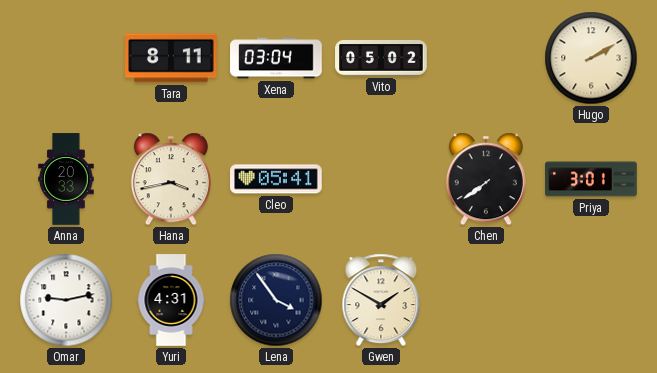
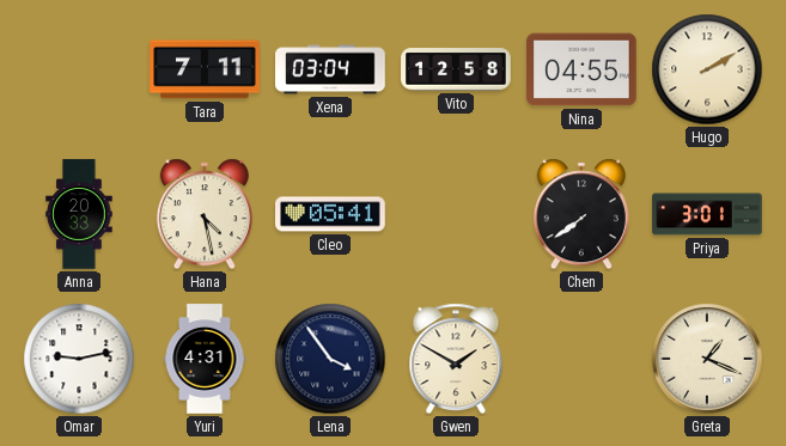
Tara: 8:11 -> 7:11 (205, 69)
Vito: 05:02 -> 12:58 (456, 71)
Nina: none -> 04:55 (581, 69)
Hana: 3:43 -> 4:28 (205, 214)
Greta: none -> 1:19 (707, 359)
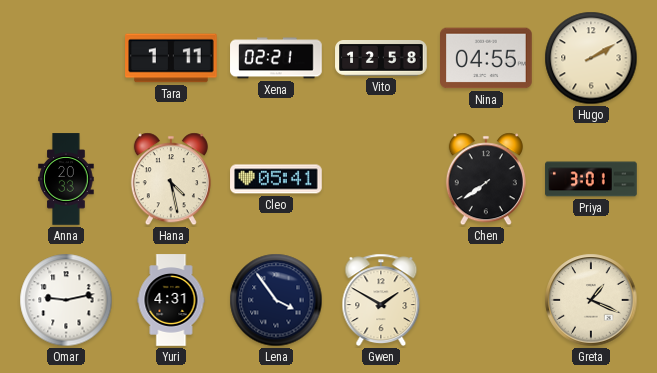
Tara: 7:11 -> 1:11 (171, 58)
Xena: 03:04 -> 02:21 (276, 58)
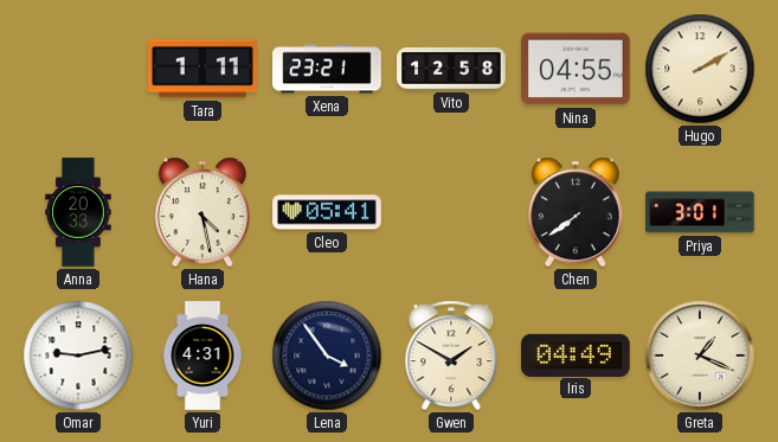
Xena: 02:21 -> 23:21 (327, 69)
Iris: none -> 04:49 (577, 354)
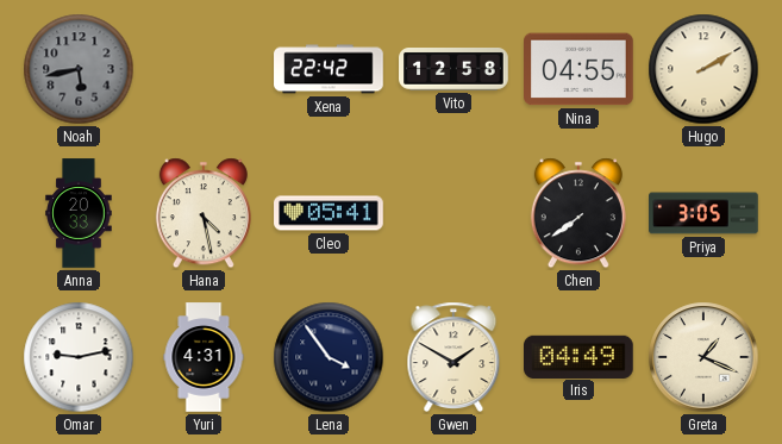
Noah: none -> 5:43 (79, 69)
Tara: 1:11 -> none (202, 69)
Xena: 23:21 -> 22:42 (329, 69)
Priya: 3:01 -> 3:05 (703, 213)
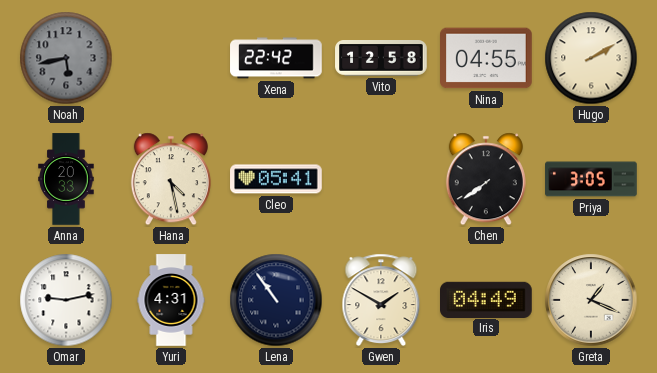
Lena: 3:54 -> 10:54 (276, 300)
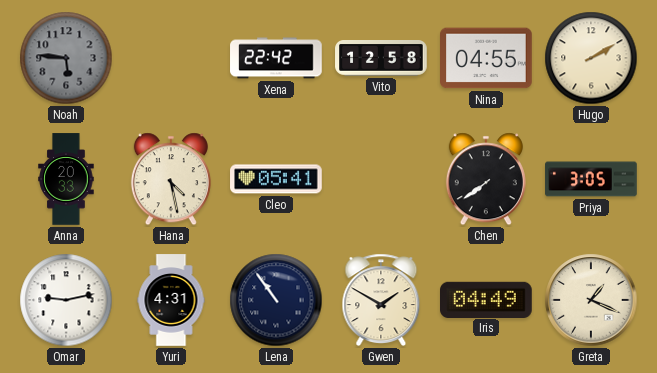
Noah: 5:43 -> 5:46 (66, 58)
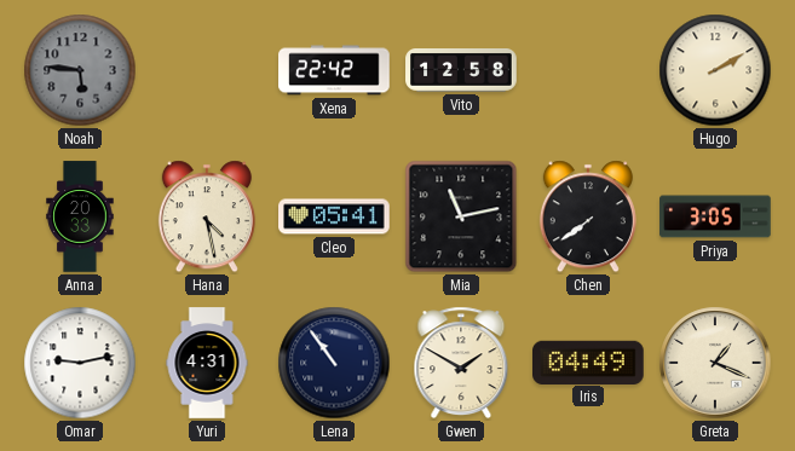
Nina: 04:55 -> none (486, 58)
Mia: none -> 11:13 (461, 216)
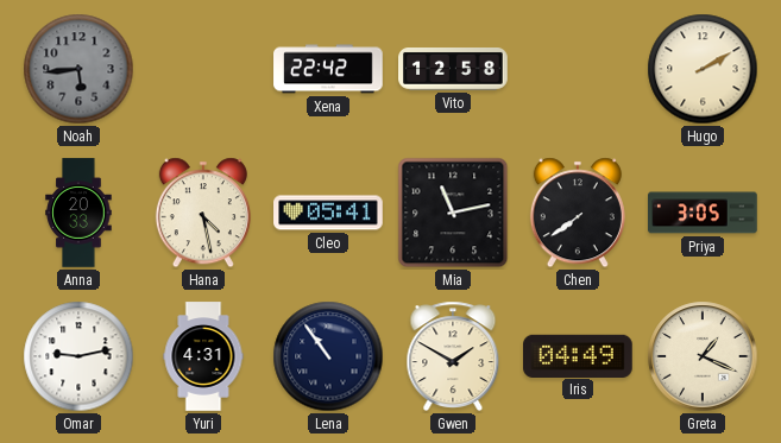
Noah: 5:46 -> 5:44 (78, 69)
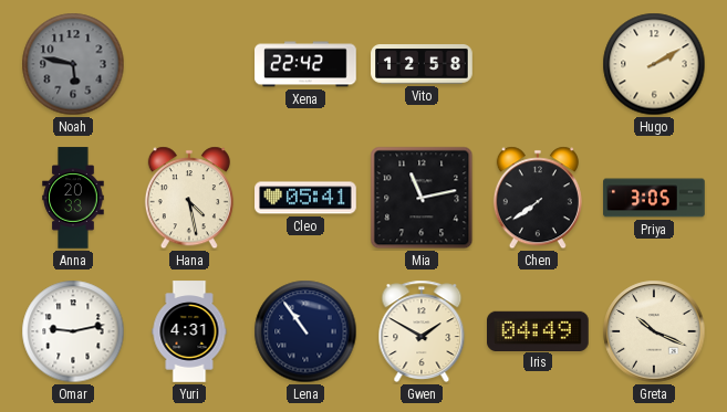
Noah: 5:44 -> 5:47 (73, 64)
Greta: 1:19 -> 10:19 (654, 331)
